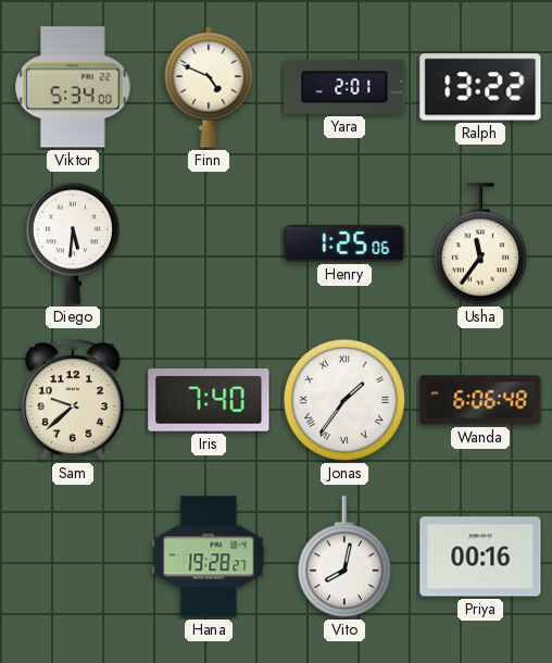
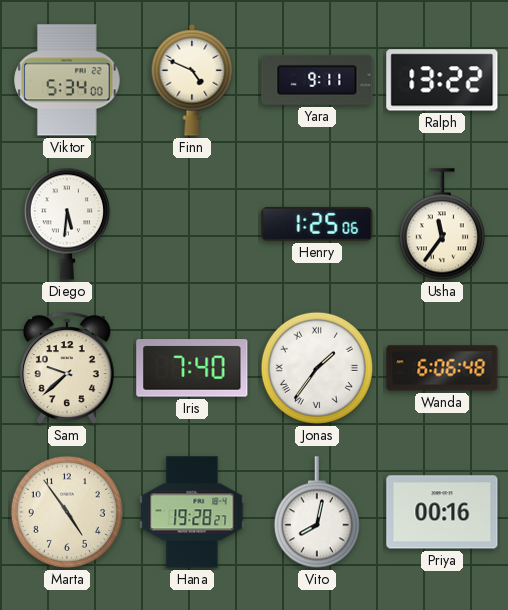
Yara: 2:01 -> 9:11 (317, 80)
Marta: none -> 4:54 (67, 512)
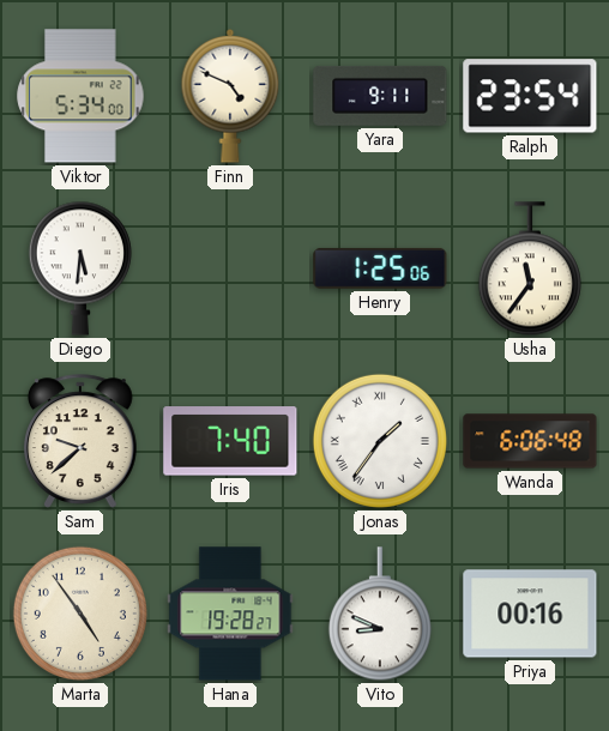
Ralph: 13:22 -> 23:54 (530, 96)
Vito: 8:02 -> 8:49 (380, 615)
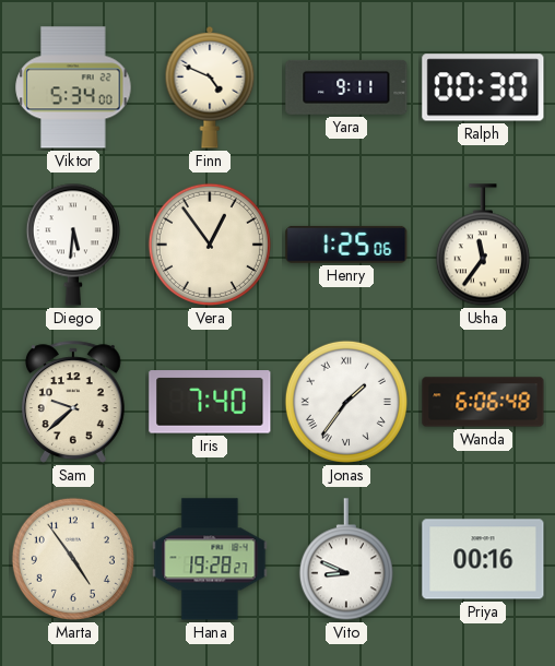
Ralph: 23:54 -> 00:30 (483, 87)
Vera: none -> 12:54 (210, 245)
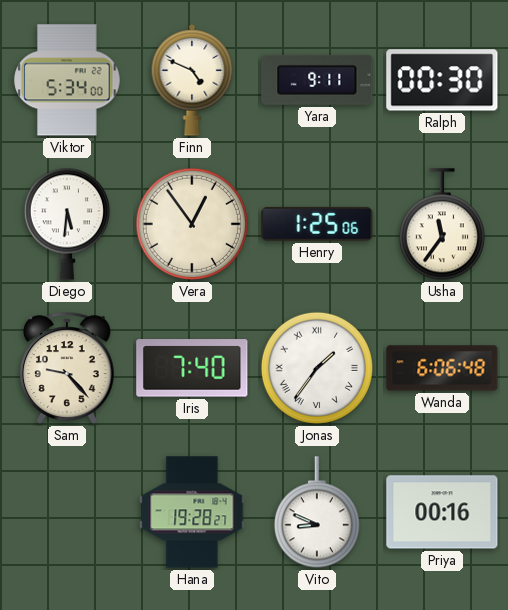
Sam: 9:38 -> 9:23 (67, 368)
Marta: 4:54 -> none (73, 559)
